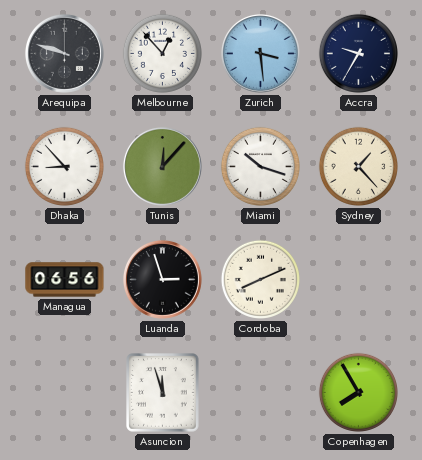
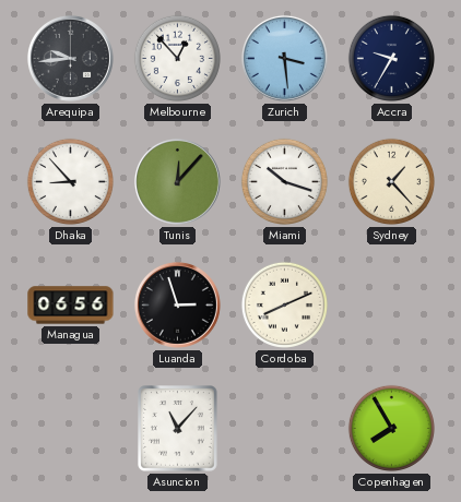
Arequipa: 9:48 -> 9:44 (70, 58)
Asuncion: 11:57 -> 11:07 (178, 429)
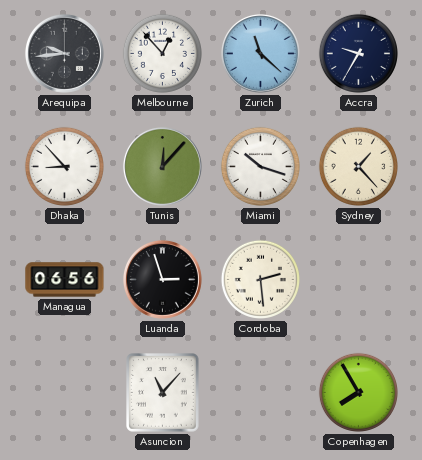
Zurich: 3:29 -> 11:22 (260, 53)
Cordoba: 8:11 -> 2:29 (260, 279)
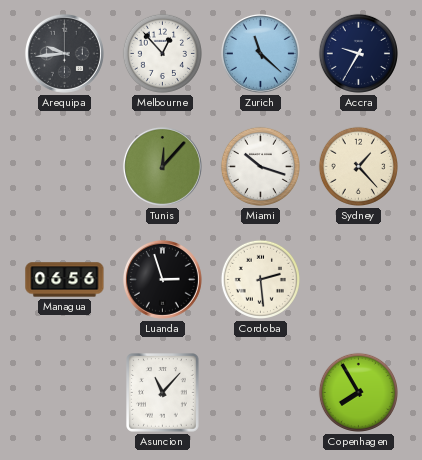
Dhaka: 8:53 -> none (64, 166)
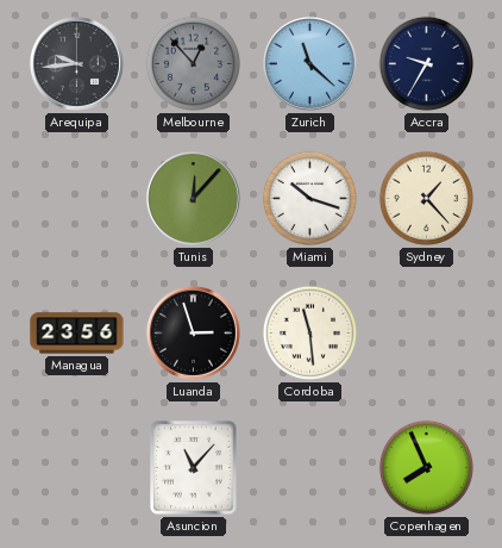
Melbourne dial: white -> grey (193, 63)
Managua: 06:56 -> 23:56 (77, 334)
Cordoba: 2:29 -> 11:29 (309, 332)
Copenhagen: 7:55 -> 7:56 (426, 467)
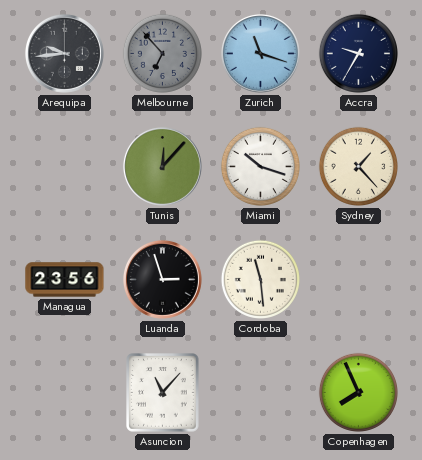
Melbourne: 12:53 -> 6:53 (162, 53)
Zurich: 11:22 -> 11:18 (260, 53)
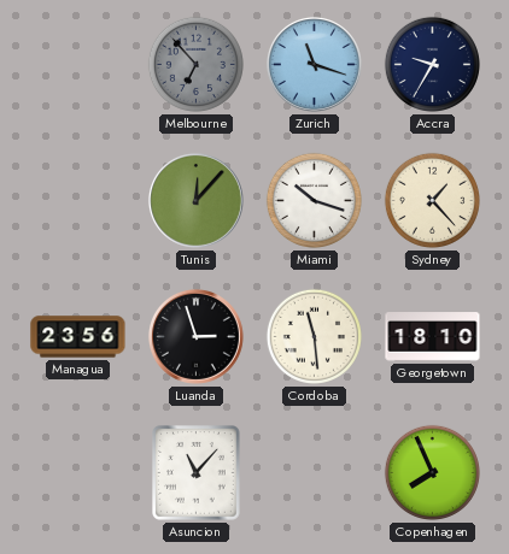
Arequipa: 9:44 -> none (64, 53)
Georgetown: none -> 18:10 (433, 337)
